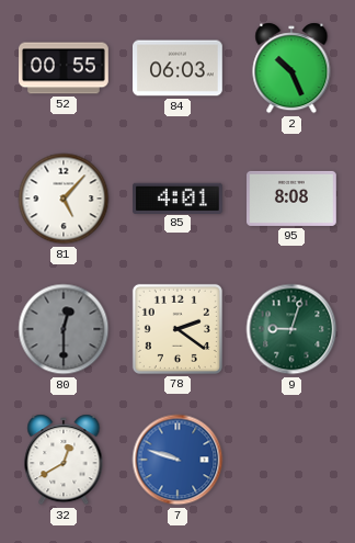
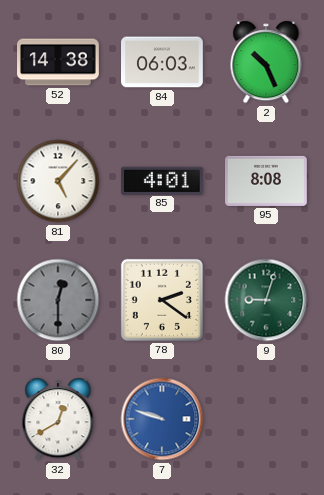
52: 00:55 -> 14:38 (59, 62)
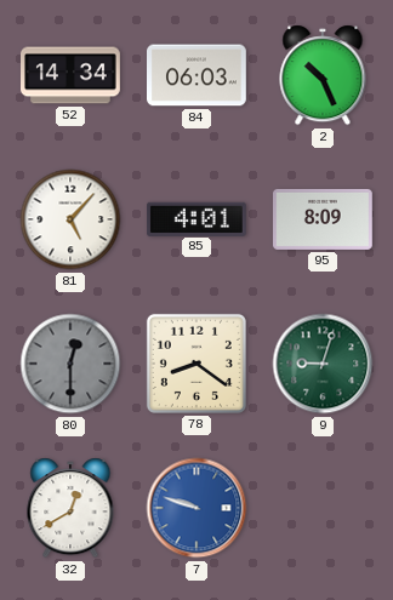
52: 14:38 -> 14:34 (72, 75)
95: 8:08 -> 8:09 (324, 219)
78: 2:21 -> 8:21 (196, 364)
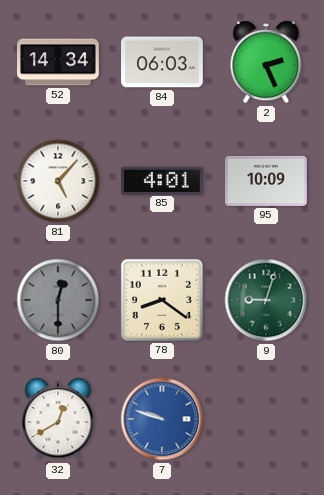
2: 10:26 -> 2:26 (266, 62)
95: 8:09 -> 10:09 (267, 181)
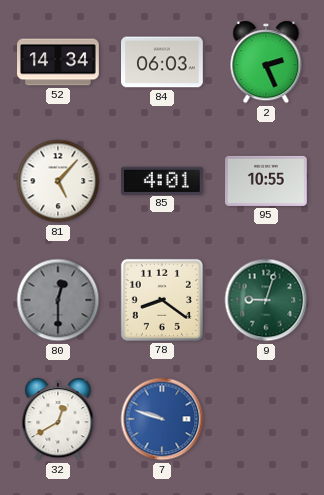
95: 10:09 -> 10:55 (267, 181)
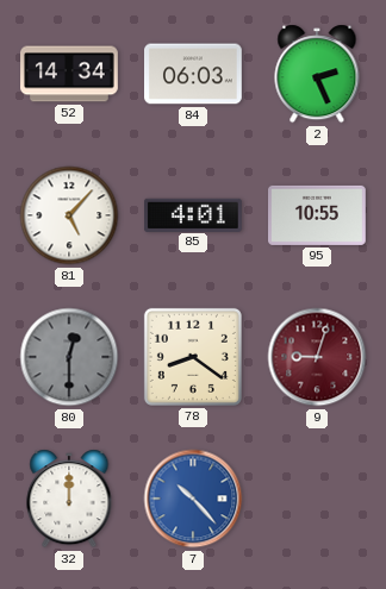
9 dial: green -> burgundy (317, 357)
32: 12:40 -> 12:00 (69, 499)
7: 9:48 -> 10:23 (193, 499)
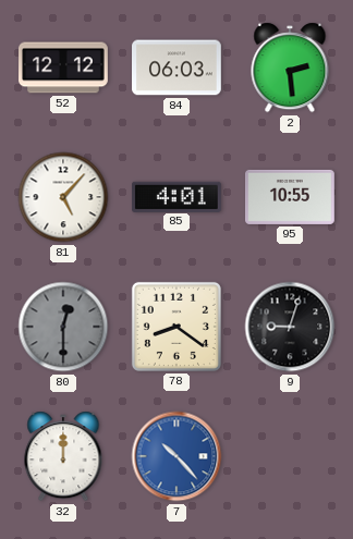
52: 14:34 -> 12:12 (64, 68)
2: 2:26 -> 2:29 (290, 68)
9 dial: burgundy -> black (290, 327)
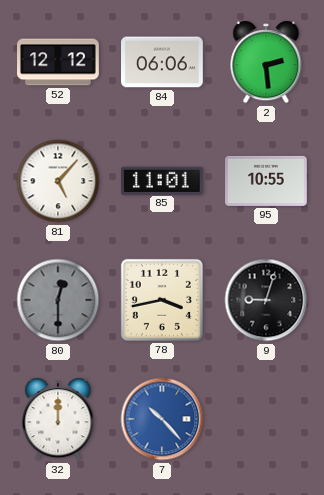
84: 06:03 -> 06:06 (163, 62)
85: 4:01 -> 11:01 (163, 180)
78: 8:21 -> 3:43 (162, 300)
